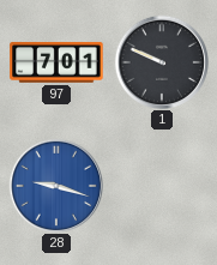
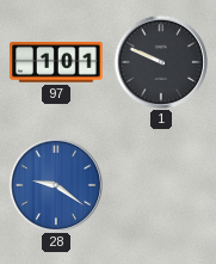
97: 7:01 -> 1:01 (56, 63)
28: 9:18 -> 9:21 (55, 184)
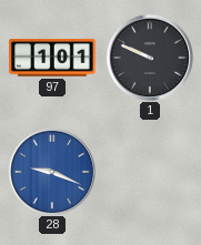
28: 9:21 -> 9:19 (51, 171)
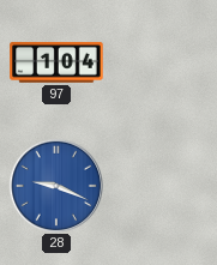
97: 1:01 -> 1:04 (56, 64)
1: 9:49 -> none (149, 57)
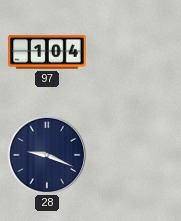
28 dial: blue -> navy (46, 154)
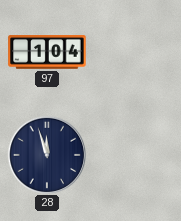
28: 9:19 -> 11:57 (46, 154)
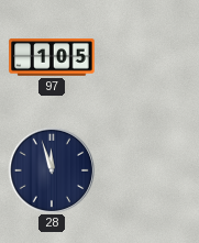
97: 1:04 -> 1:05 (52, 58)
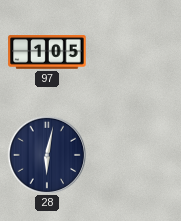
28: 11:57 -> 6:02 (46, 154)
